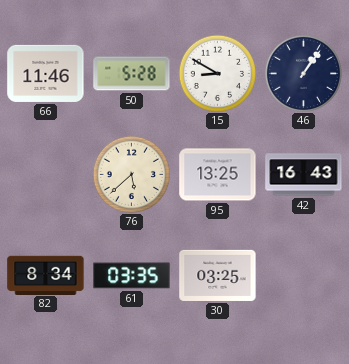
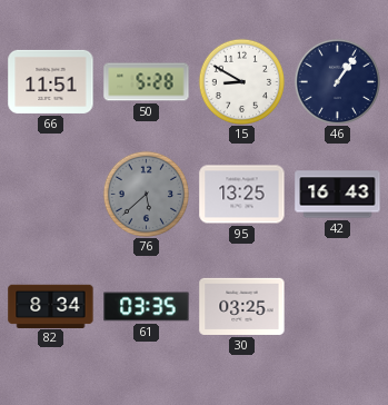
66: 11:46 -> 11:51 (51, 81)
76 dial: cream -> grey (146, 194)
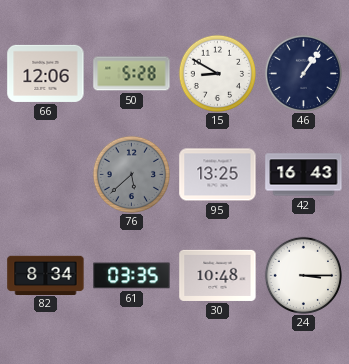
66: 11:51 -> 12:06 (46, 73)
30: 03:25 -> 10:48 (218, 275)
24: none -> 3:15 (303, 275)
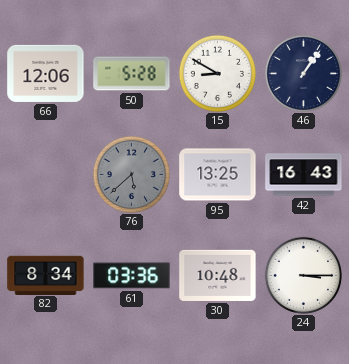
61: 03:35 -> 03:36 (132, 276)
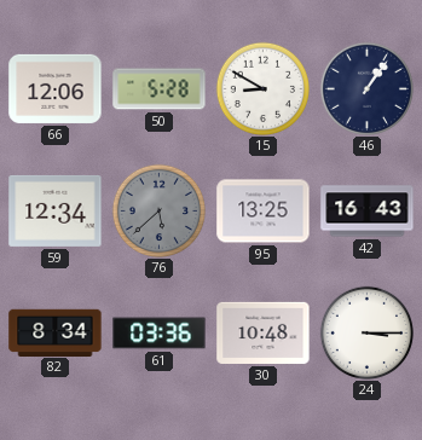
59: none -> 12:34 (56, 210)
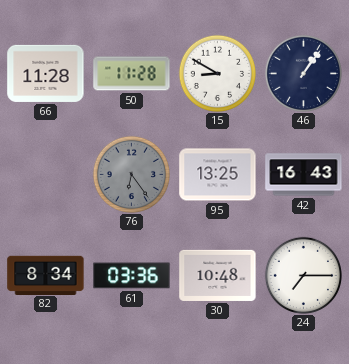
66: 12:06 -> 11:28 (46, 73)
50: 5:28 -> 11:28 (132, 74)
59: 12:34 -> none (56, 210)
76: 5:38 -> 6:24 (131, 174)
24: 3:15 -> 7:15 (303, 275)
